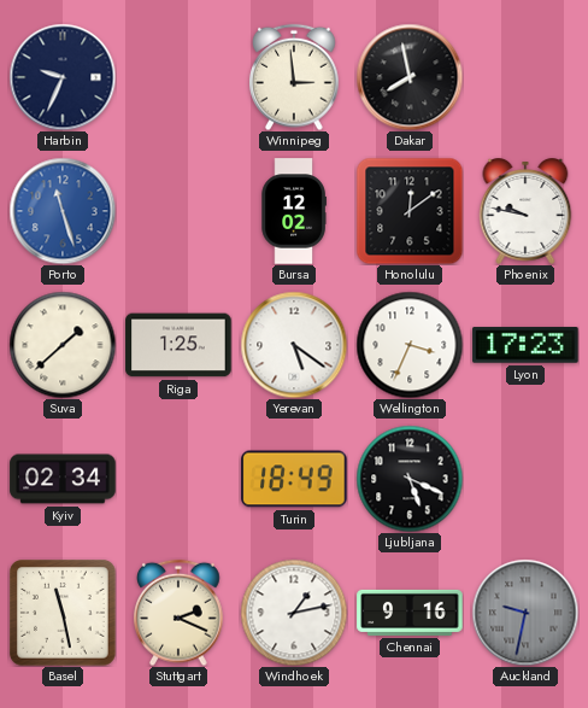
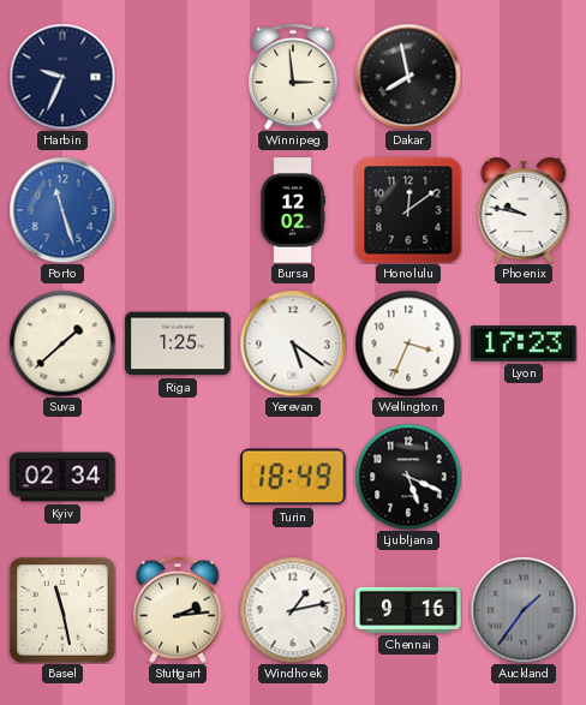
Stuttgart: 2:19 -> 2:14 (178, 610)
Auckland: 9:32 -> 1:36 (524, 610)
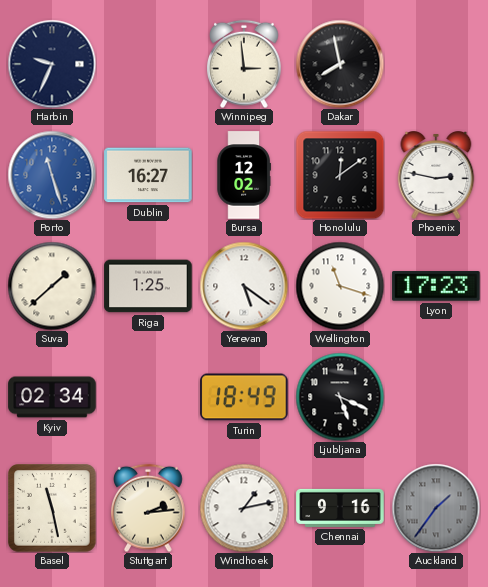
Dublin: none -> 16:27 (148, 175)
Phoenix: 9:47 -> 2:47 (436, 176)
Wellington: 3:34 -> 11:18 (340, 286)
